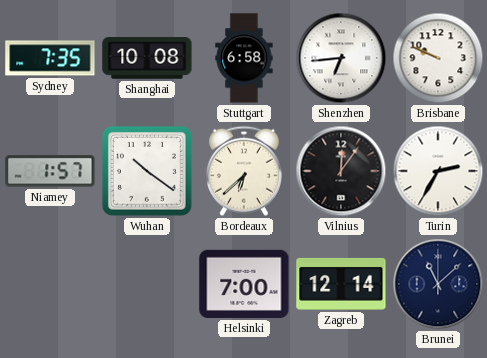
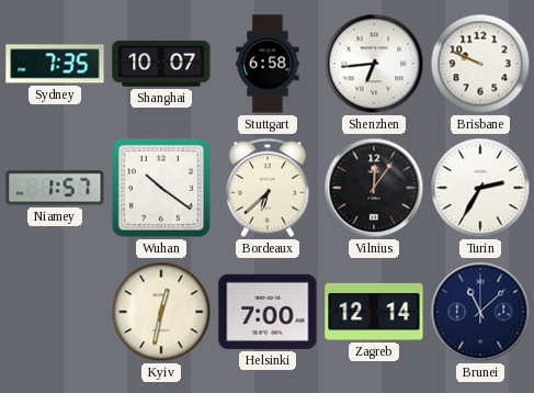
Shanghai: 10:08 -> 10:07 (161, 64)
Kyiv: none -> 12:32 (161, 312)
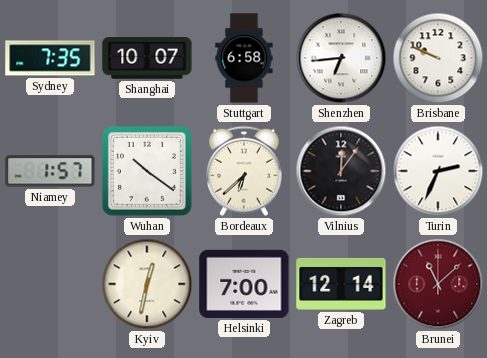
Turin: 2:35 -> 2:34 (438, 171)
Brunei dial: navy -> burgundy (438, 284)
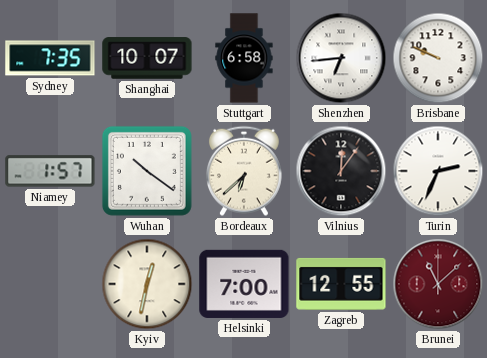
Zagreb: 12:14 -> 12:55 (341, 284)
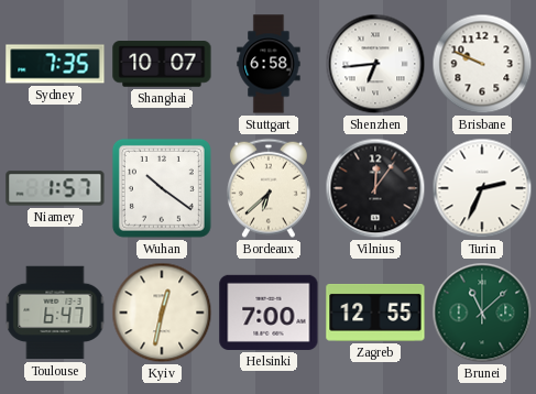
Toulouse: none -> 6:47 (55, 313)
Brunei dial: burgundy -> green (482, 313)
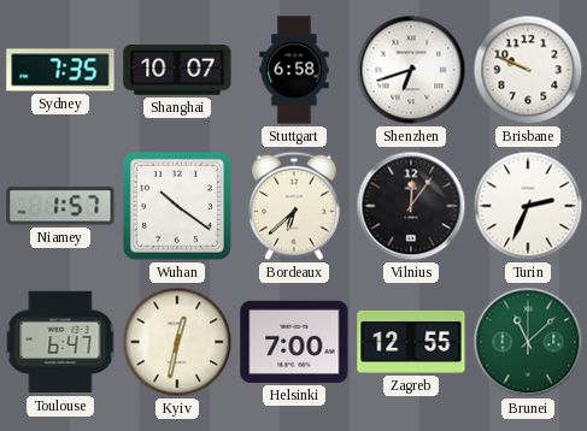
Shenzhen: 6:44 -> 6:42 (411, 70)
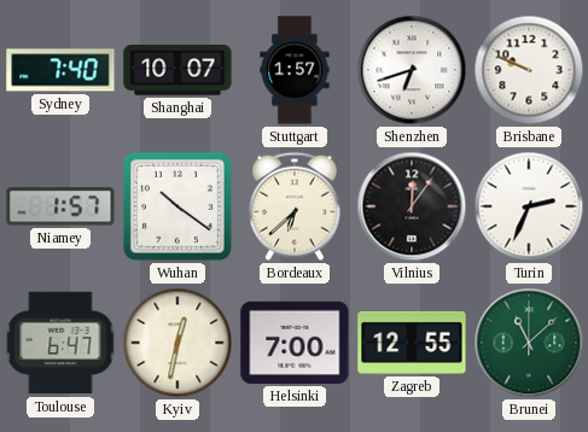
Sydney: 7:35 -> 7:40 (60, 70)
Stuttgart: 6:58 -> 1:57 (295, 70)
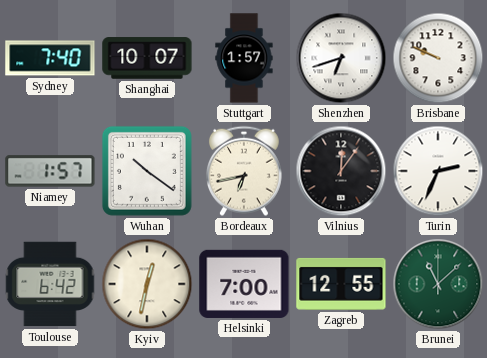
Bordeaux: 6:38 -> 6:43 (244, 171)
Toulouse: 6:47 -> 6:42 (50, 284)
